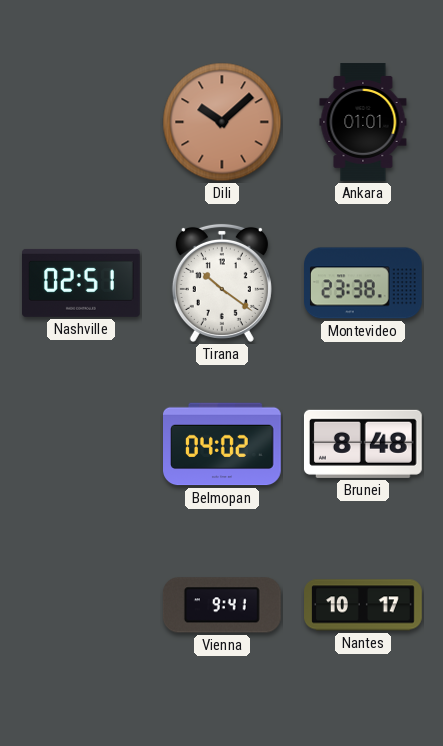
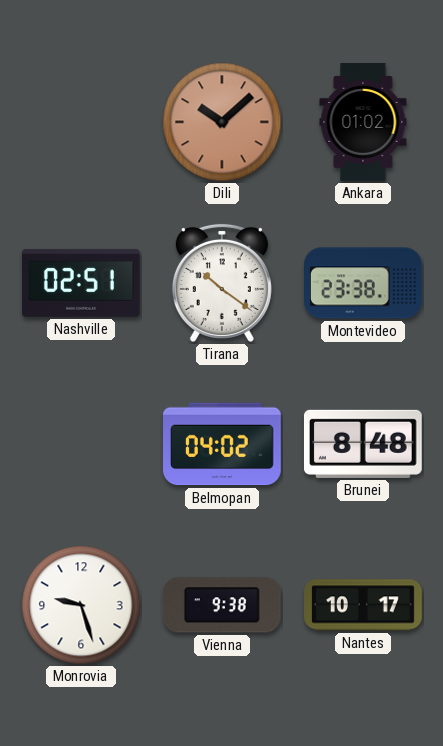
Ankara: 01:01 -> 01:02 (363, 122)
Monrovia: none -> 9:27 (81, 605)
Vienna: 9:41 -> 9:38 (222, 605)
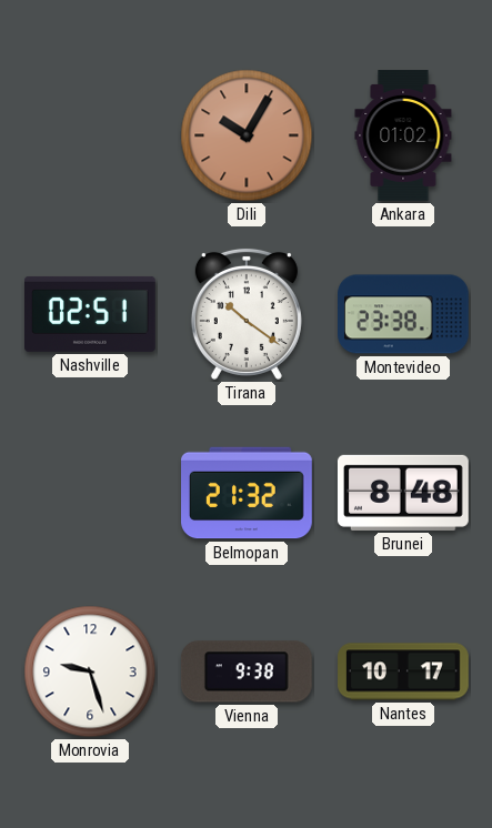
Dili: 10:08 -> 10:05 (247, 135)
Belmopan: 04:02 -> 21:32 (248, 493)
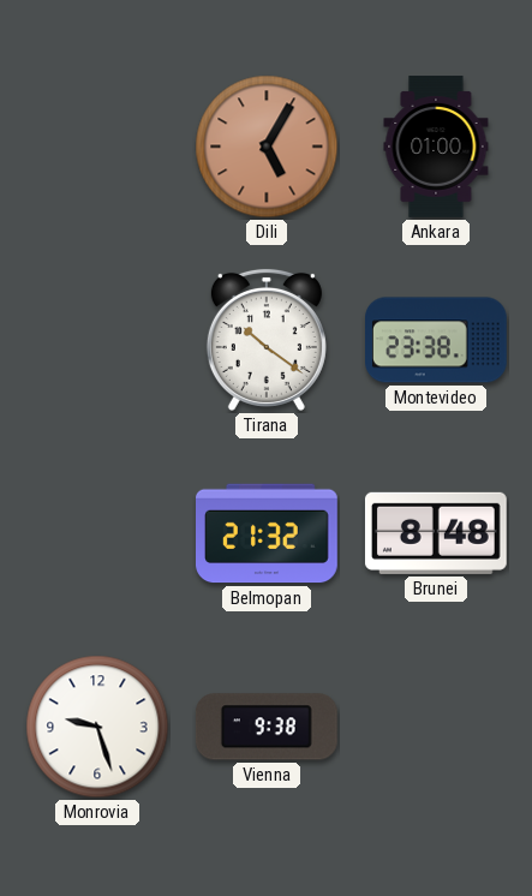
Dili: 10:05 -> 5:05 (267, 147)
Ankara: 01:02 -> 01:00 (436, 147)
Nashville: 02:51 -> none (91, 314)
Nantes: 10:17 -> none (403, 672)
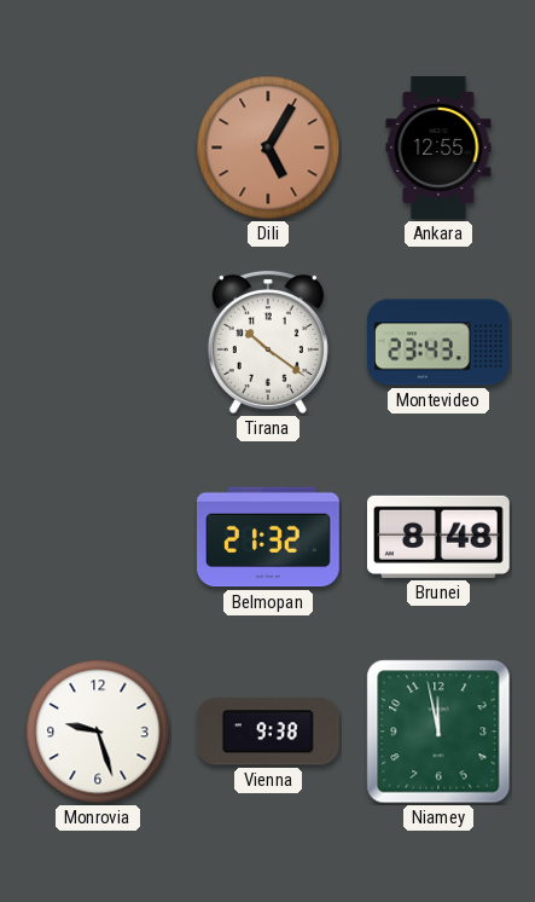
Ankara: 01:00 -> 12:55 (438, 148)
Montevideo: 23:38 -> 23:43 (440, 342)
Niamey: none -> 11:58 (438, 732)
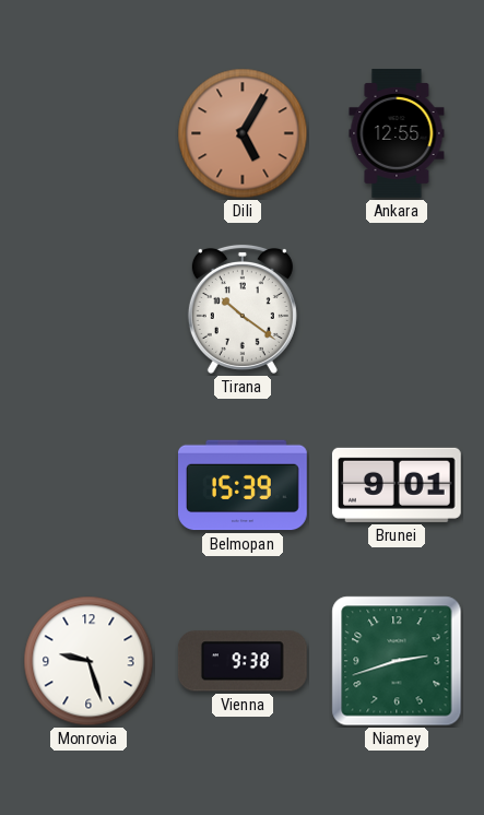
Montevideo: 23:43 -> none (440, 342)
Belmopan: 21:32 -> 15:39 (244, 485)
Brunei: 8:48 -> 9:01 (397, 485)
Niamey: 11:58 -> 2:42 (397, 661)
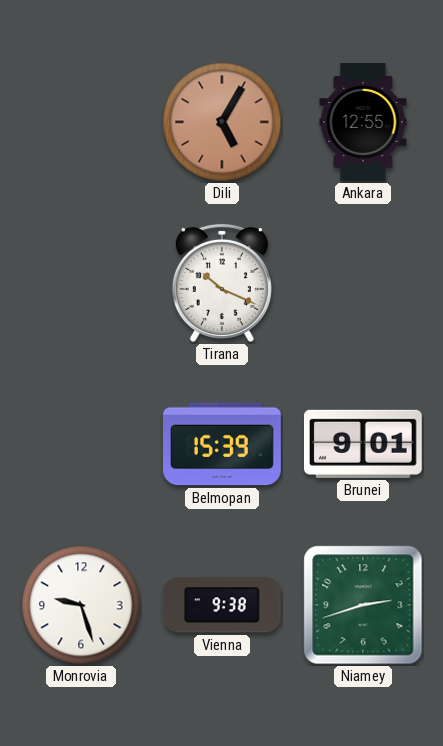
Tirana: 10:21 -> 10:19 (222, 283)
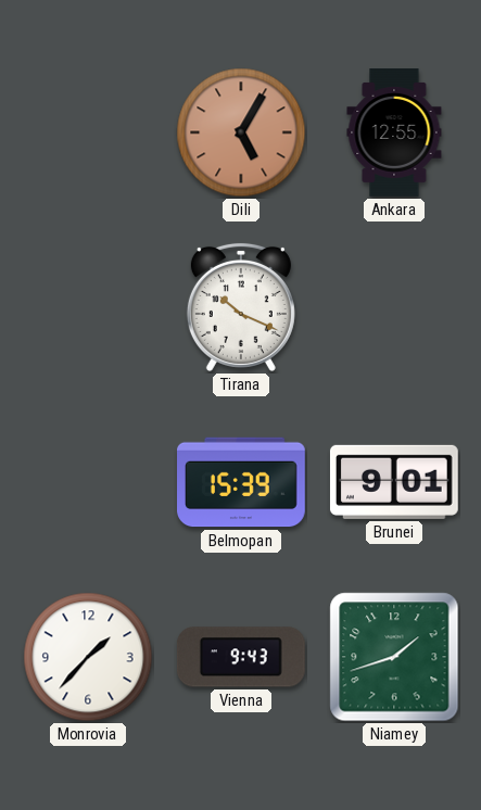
Monrovia: 9:27 -> 1:37 (88, 657)
Vienna: 9:38 -> 9:43 (241, 657)
Niamey: 2:42 -> 1:42 (394, 657)
